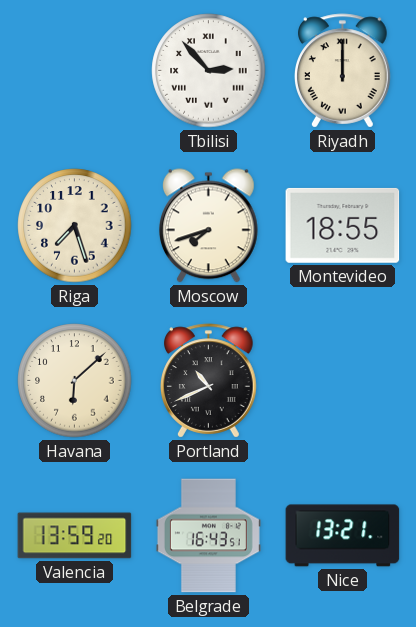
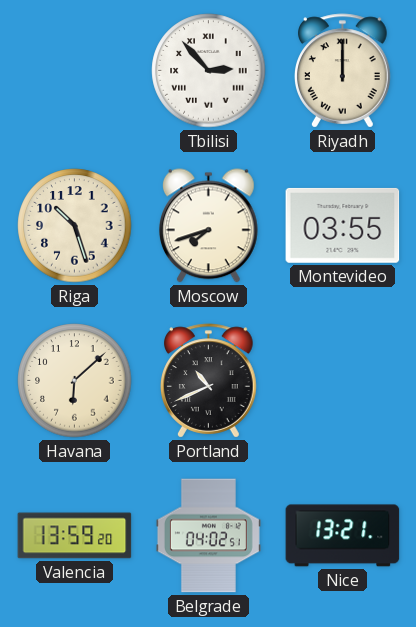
Riga: 7:27 -> 10:27 (75, 226)
Montevideo: 18:55 -> 03:55 (343, 225)
Belgrade: 16:43 -> 04:02 (208, 536)
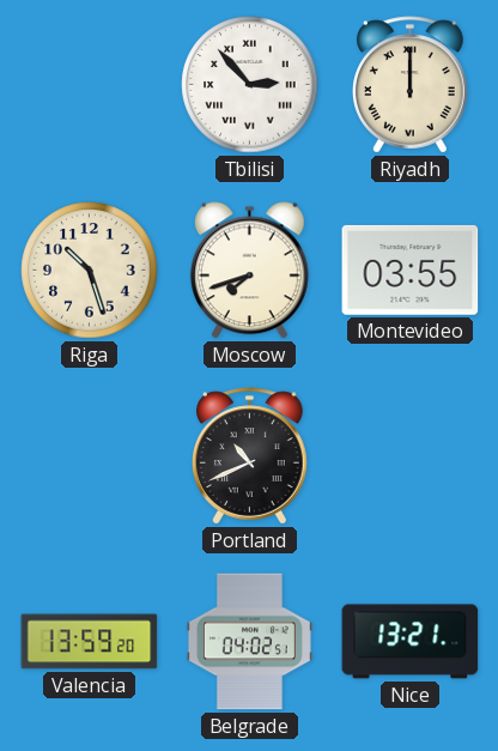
Havana: 6:08 -> none (75, 381)
